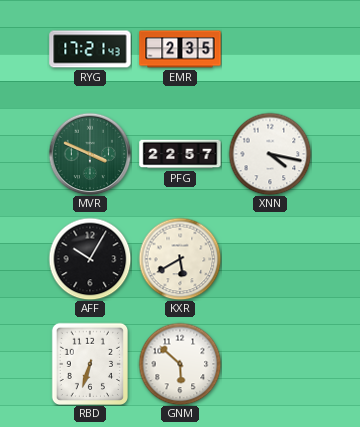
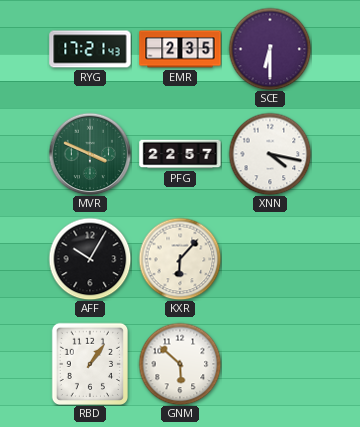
SCE: none -> 6:30 (270, 49)
KXR: 5:40 -> 6:07 (180, 259)
RBD: 6:33 -> 1:06 (89, 363)
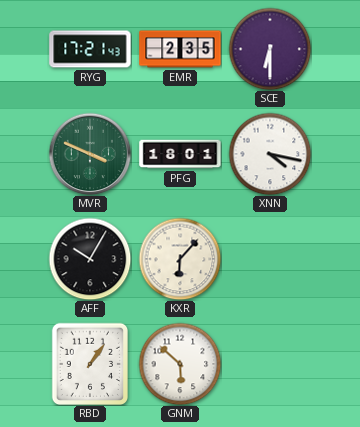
PFG: 22:57 -> 18:01 (180, 154)
